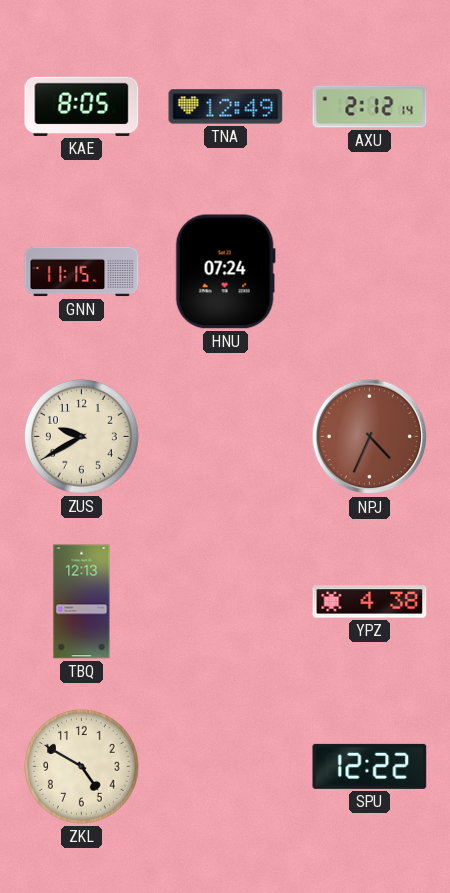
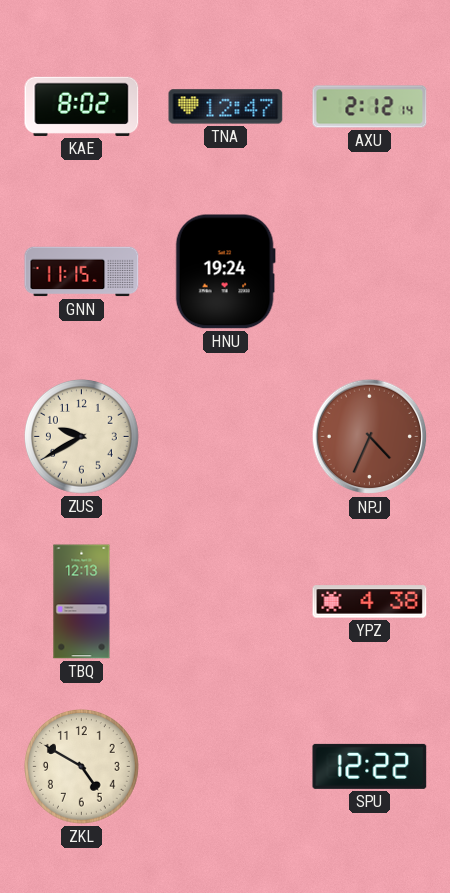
KAE: 8:05 -> 8:02 (82, 106)
TNA: 12:49 -> 12:47 (226, 107)
HNU: 07:24 -> 19:24 (225, 272)
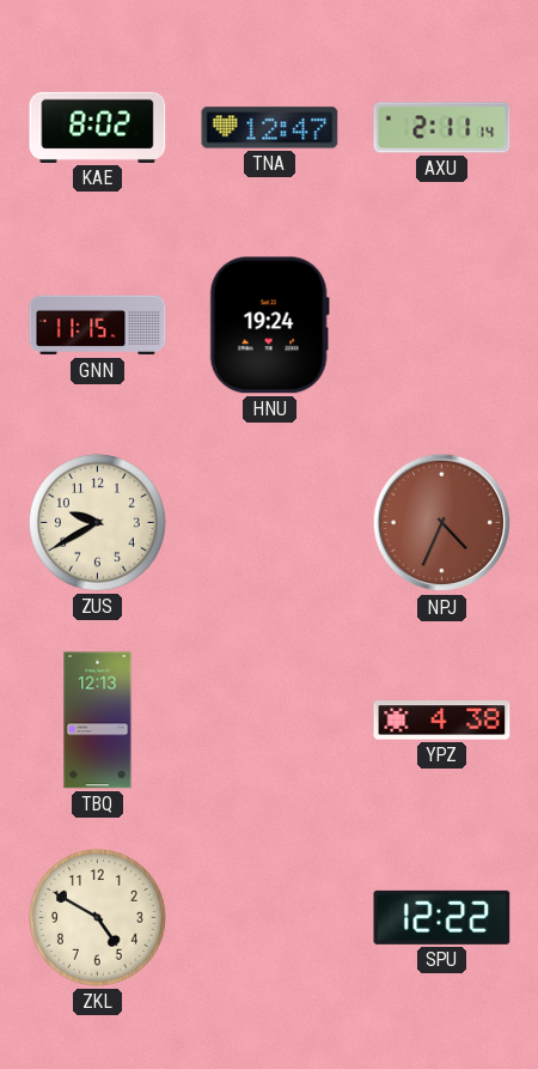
AXU: 2:12 -> 2:11 (442, 128)
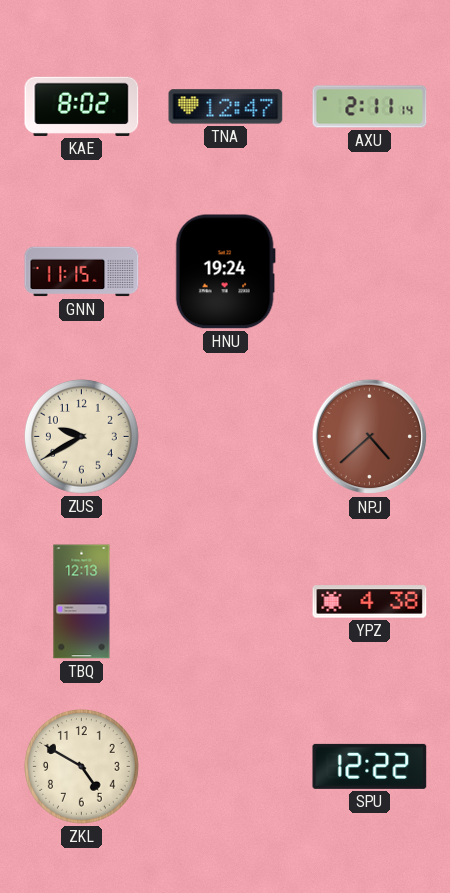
NPJ: 4:34 -> 4:38 (370, 437)
